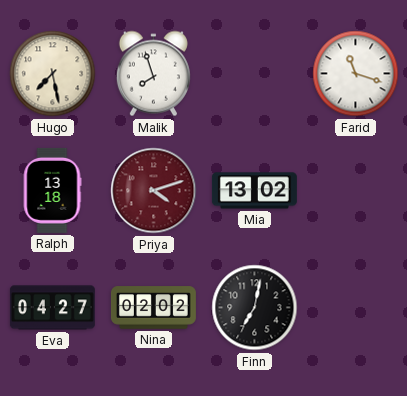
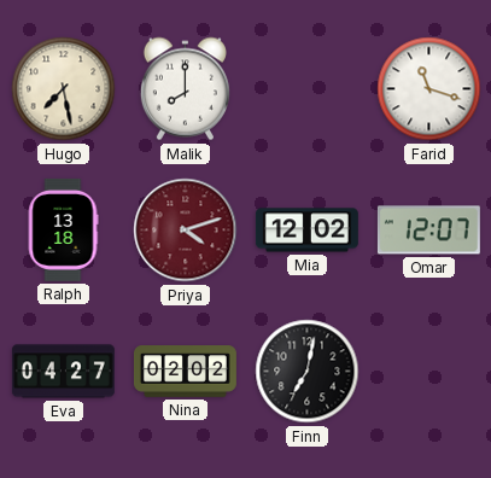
Malik: 7:57 -> 8:00 (185, 89)
Mia: 13:02 -> 12:02 (306, 231)
Omar: none -> 12:07 (428, 231)
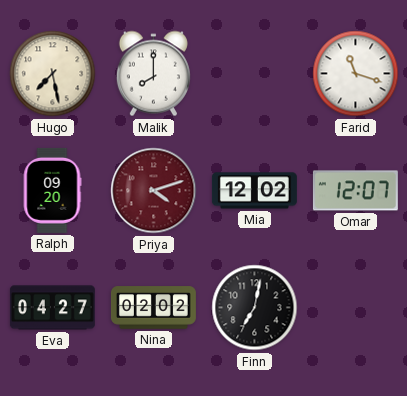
Ralph: 13:18 -> 09:20 (52, 190)
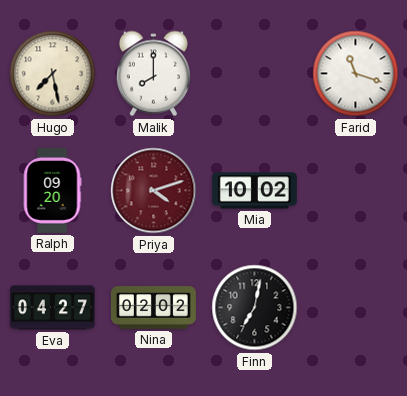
Mia: 12:02 -> 10:02 (254, 191)
Omar: 12:07 -> none (355, 191)
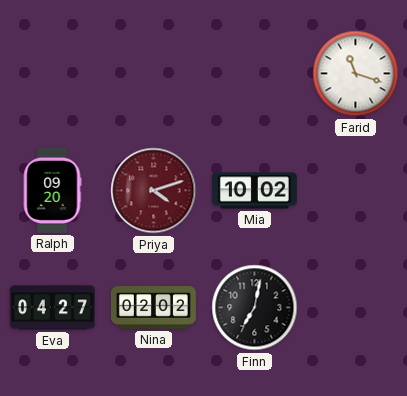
Hugo: 7:28 -> none (53, 74)
Malik: 8:00 -> none (153, 74)
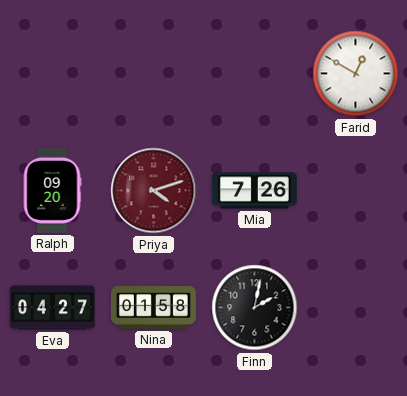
Farid: 11:18 -> 12:50 (356, 74)
Mia: 10:02 -> 7:26 (254, 191)
Nina: 02:02 -> 01:58 (153, 308)
Finn: 7:02 -> 2:02 (255, 308)
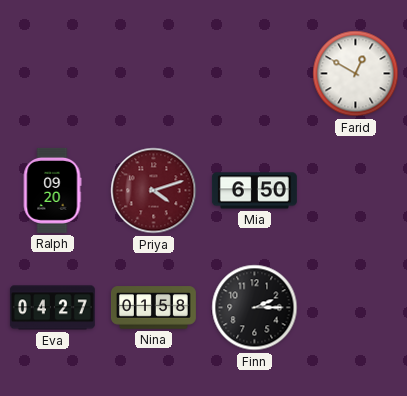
Mia: 7:26 -> 6:50 (254, 191)
Finn: 2:02 -> 2:15 (255, 308)
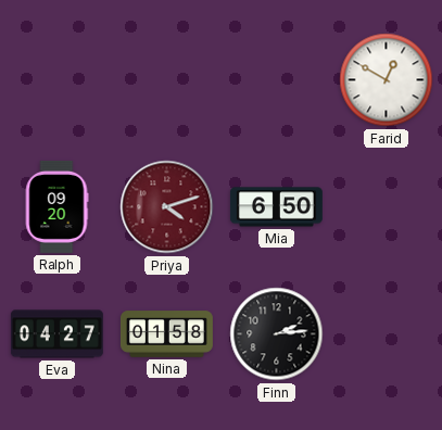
Finn: 2:15 -> 2:14 (277, 334)
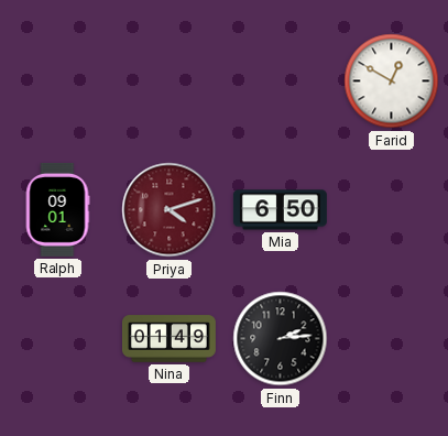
Ralph: 09:20 -> 09:01 (57, 209)
Eva: 04:27 -> none (56, 334)
Nina: 01:58 -> 01:49 (168, 339)
